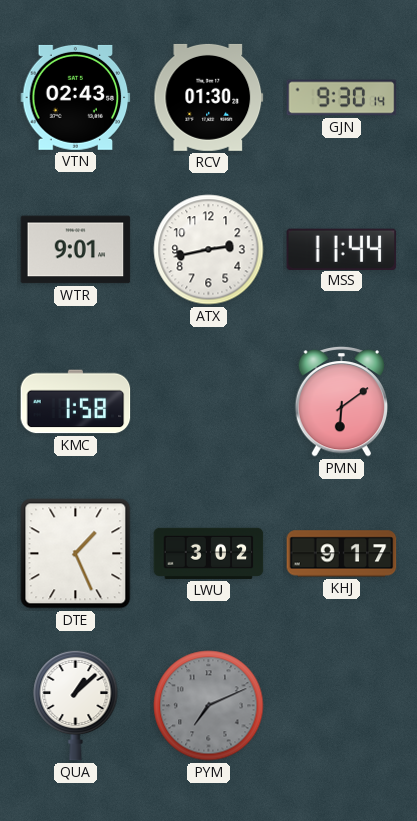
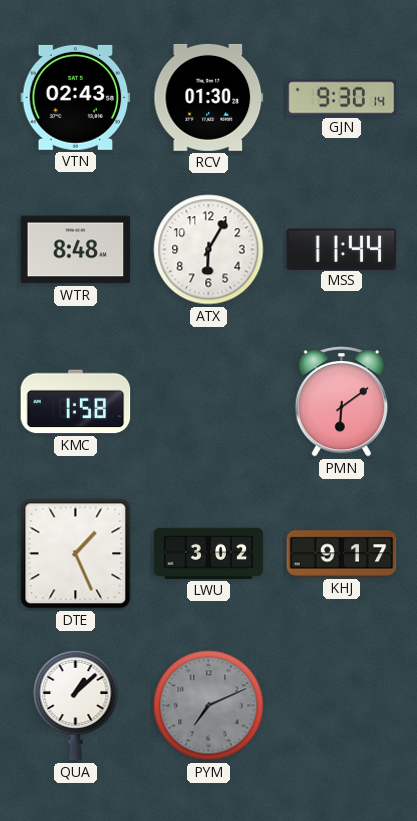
WTR: 9:01 -> 8:48 (76, 250)
ATX: 2:43 -> 6:05 (209, 250)
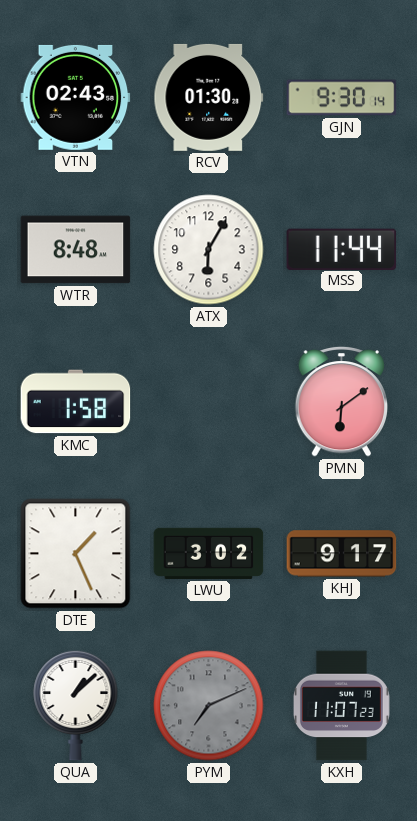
KXH: none -> 11:07 (341, 706)
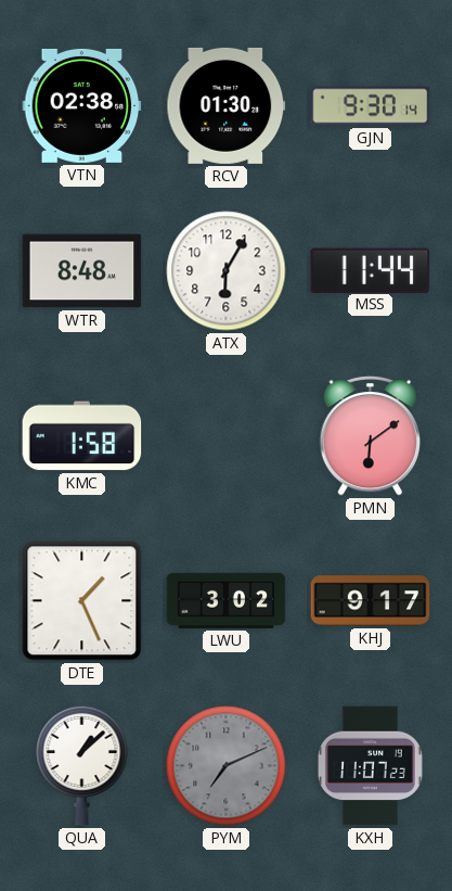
VTN: 02:43 -> 02:38 (82, 105)
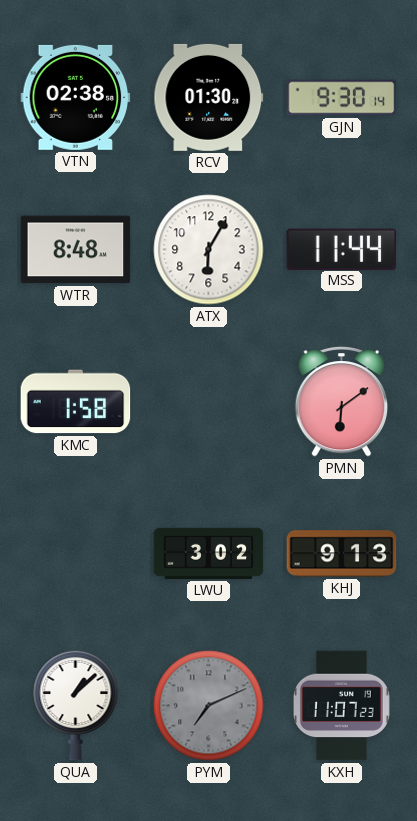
DTE: 1:26 -> none (82, 601)
KHJ: 9:17 -> 9:13 (342, 554)
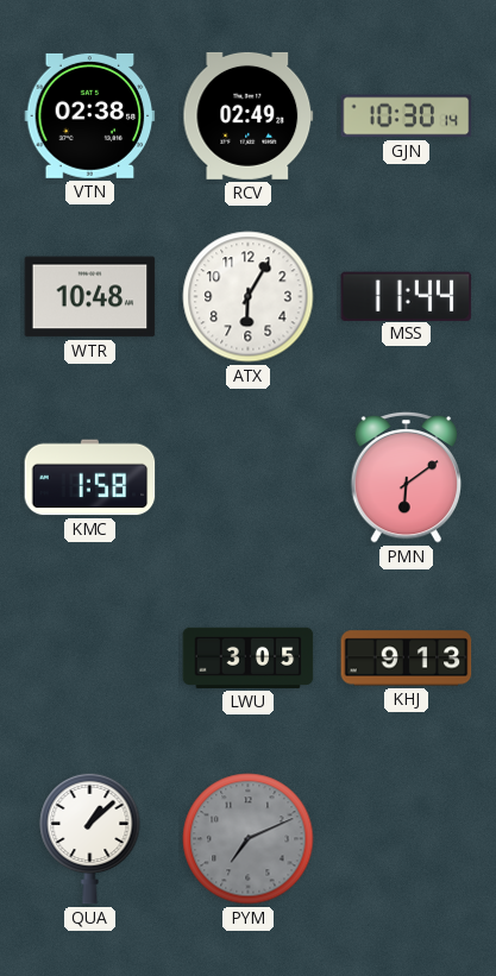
RCV: 01:30 -> 02:49 (249, 115)
GJN: 9:30 -> 10:30 (407, 117)
WTR: 8:48 -> 10:48 (90, 297)
LWU: 3:02 -> 3:05 (249, 657)
KXH: 11:07 -> none (341, 706)
